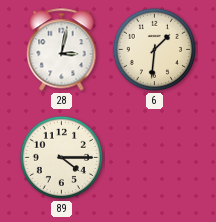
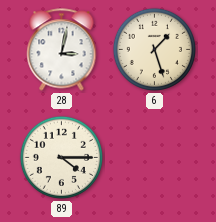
6: 1:31 -> 1:27 (154, 49)
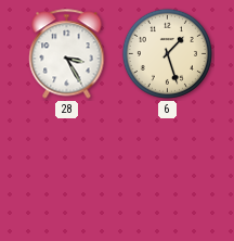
28: 3:02 -> 3:25 (67, 54)
89: 4:15 -> none (61, 157)
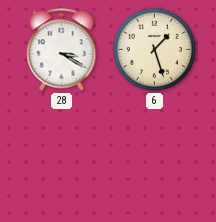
28: 3:25 -> 3:20 (62, 50)
